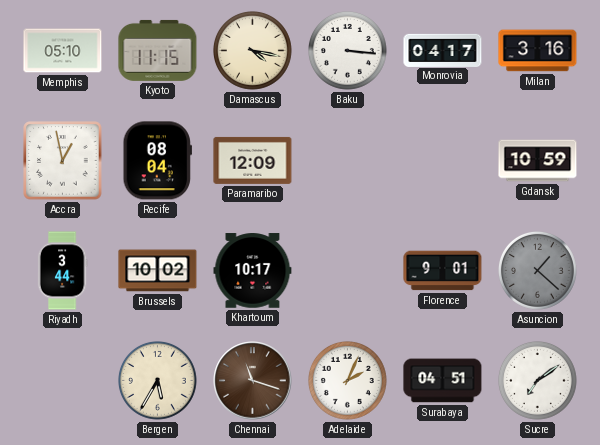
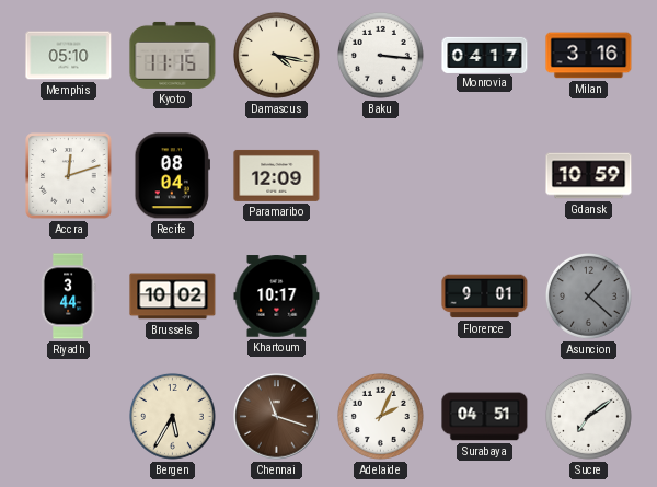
Accra: 12:58 -> 12:12 (69, 176)
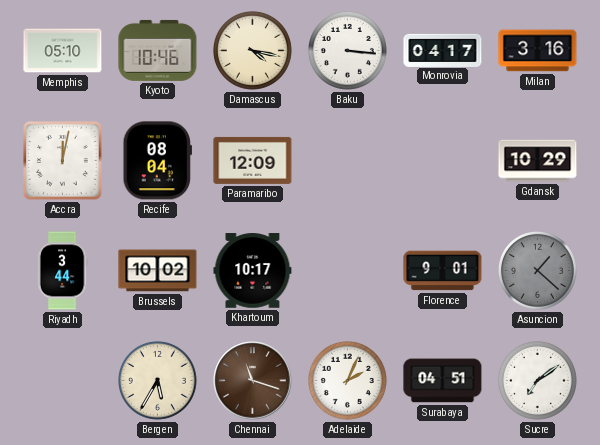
Kyoto: 11:15 -> 10:46 (158, 50)
Accra: 12:12 -> 12:02 (63, 161)
Gdansk: 10:59 -> 10:29 (538, 161)
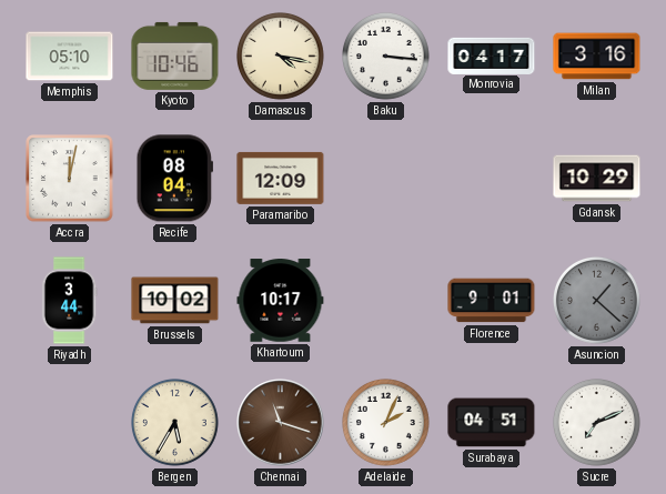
Sucre: 7:09 -> 7:11 (597, 423)
